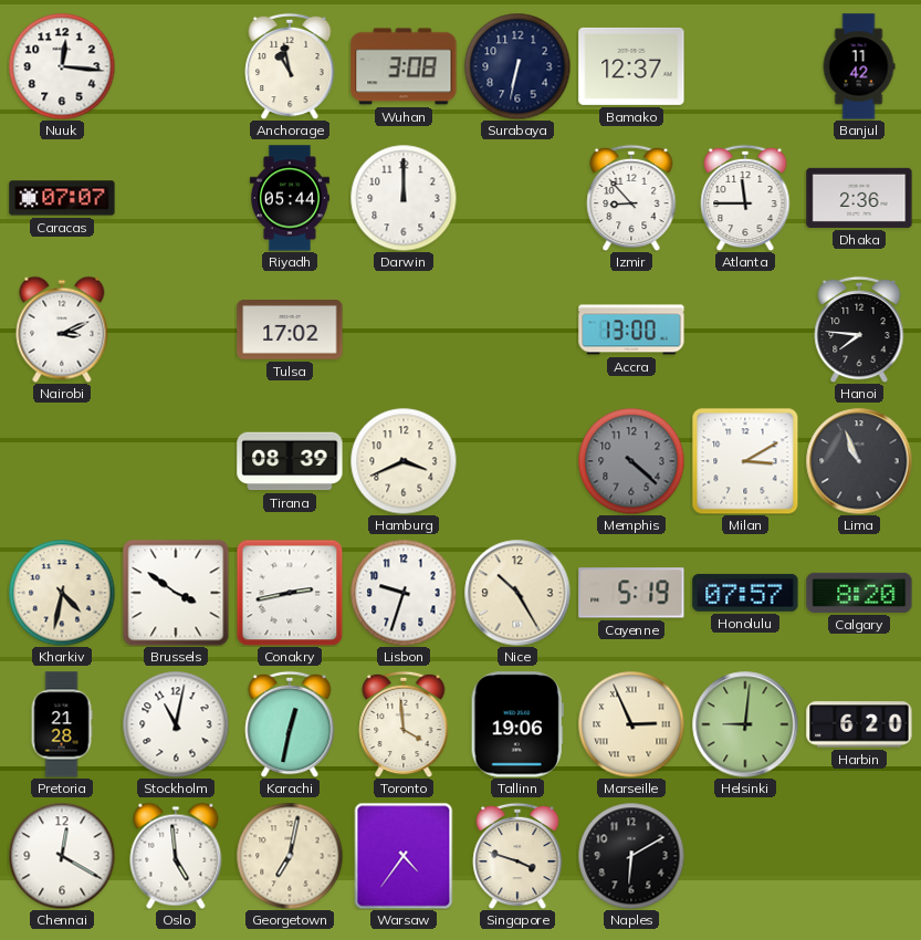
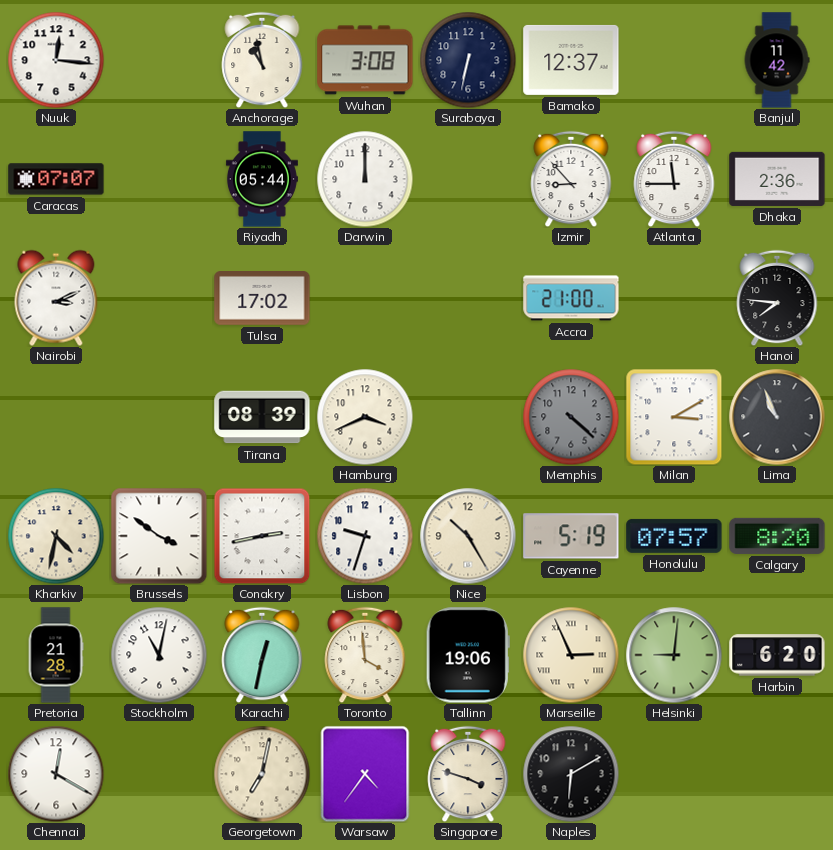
Accra: 13:00 -> 21:00 (571, 298)
Oslo: 4:59 -> none (176, 856)
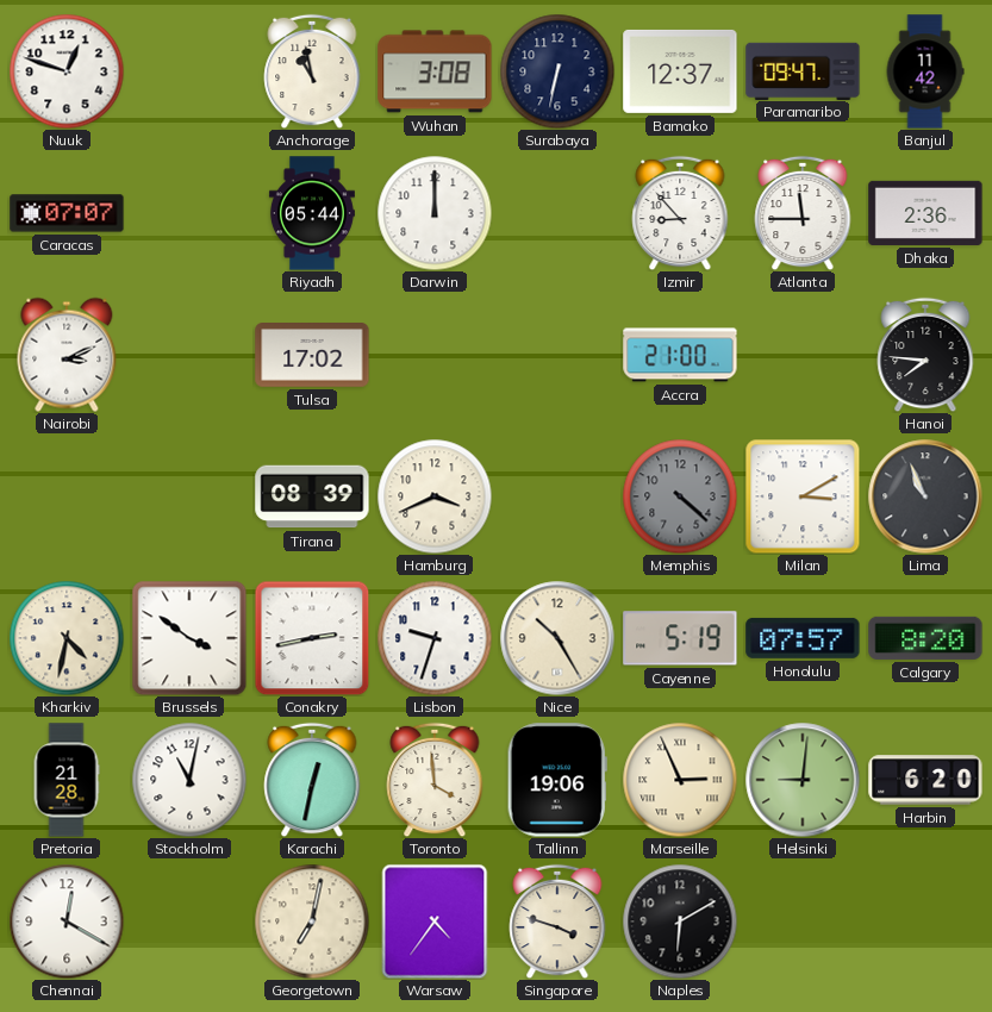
Nuuk: 12:16 -> 12:48 (67, 71)
Paramaribo: none -> 09:47 (803, 70)
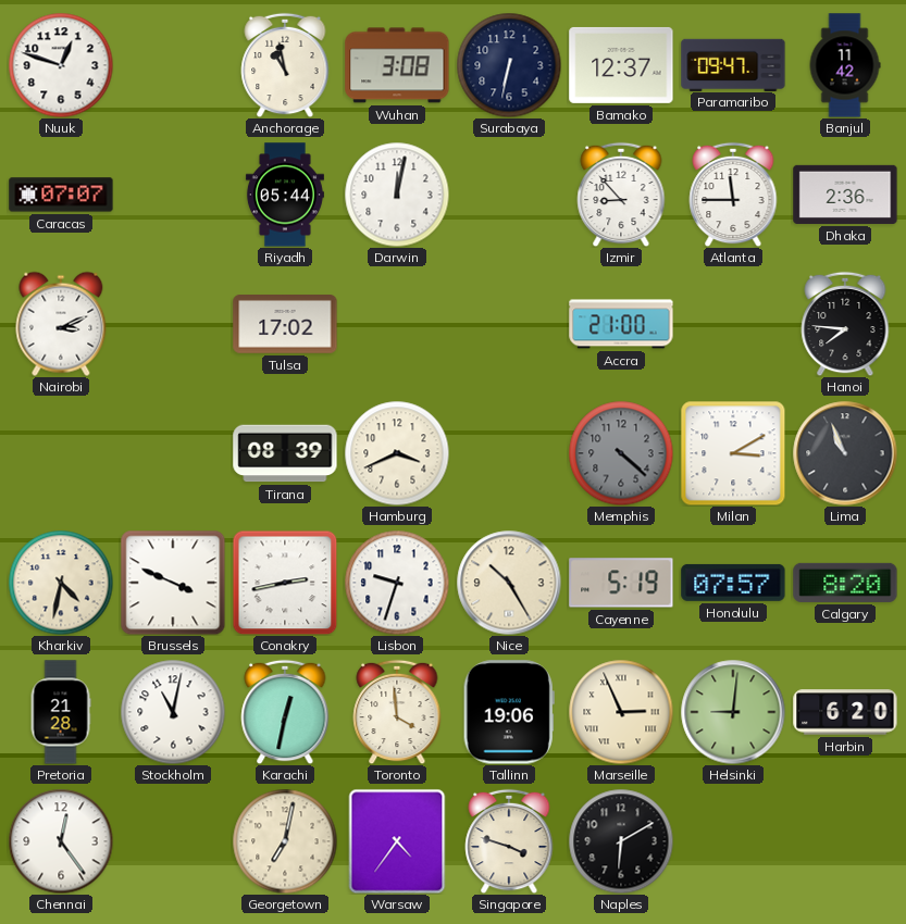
Darwin: 12:00 -> 12:02 (397, 195)
Brussels: 3:51 -> 3:49 (173, 583)
Chennai: 12:20 -> 12:24 (61, 841)
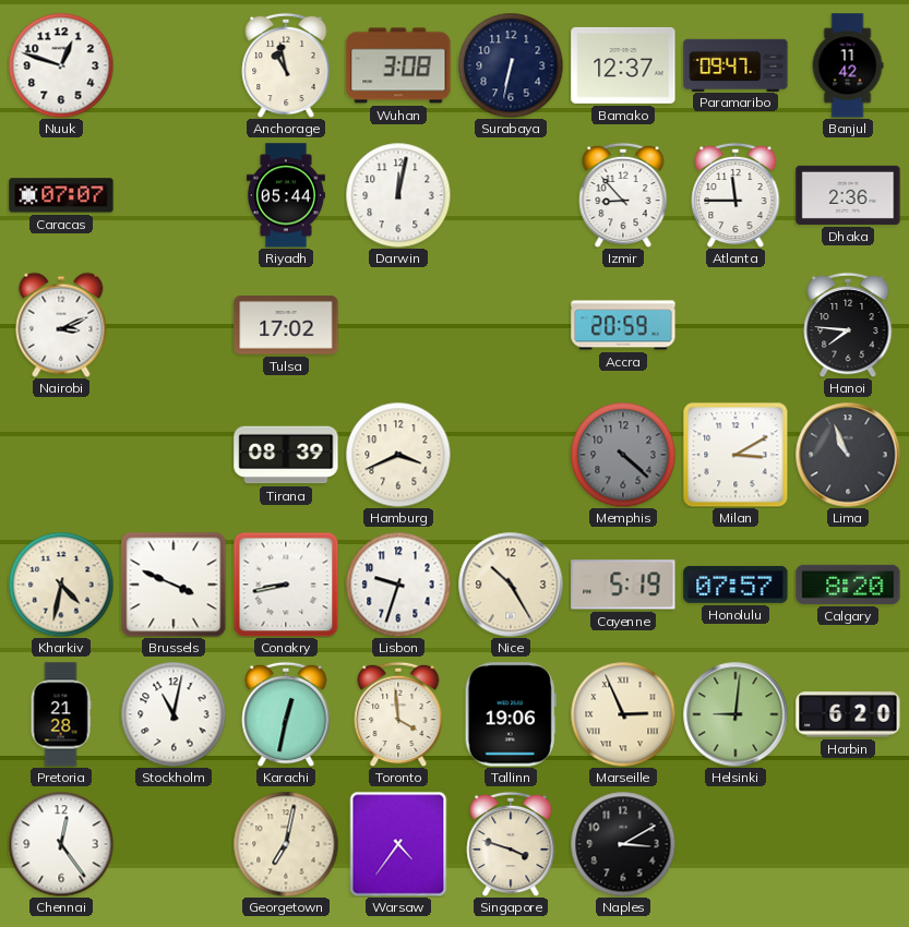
Accra: 21:00 -> 20:59 (623, 325)
Conakry: 2:43 -> 8:43 (286, 585)
Naples: 6:10 -> 3:10 (623, 844)
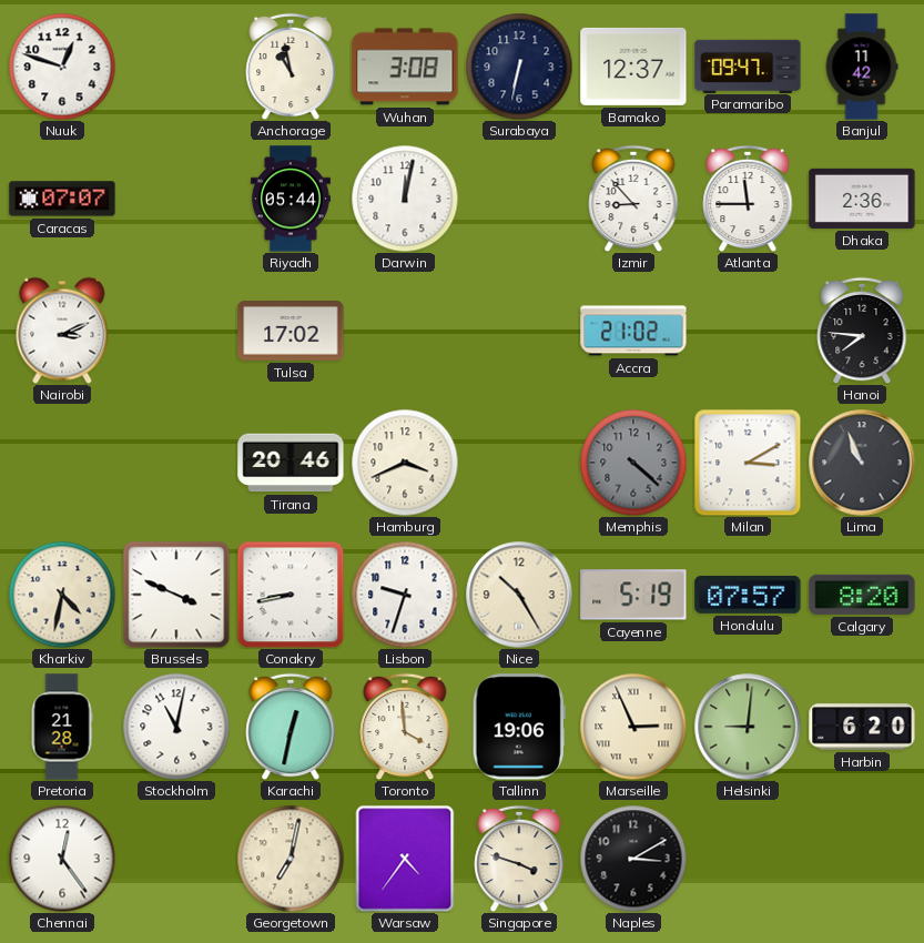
Accra: 20:59 -> 21:02 (633, 331)
Tirana: 08:39 -> 20:46 (291, 463)
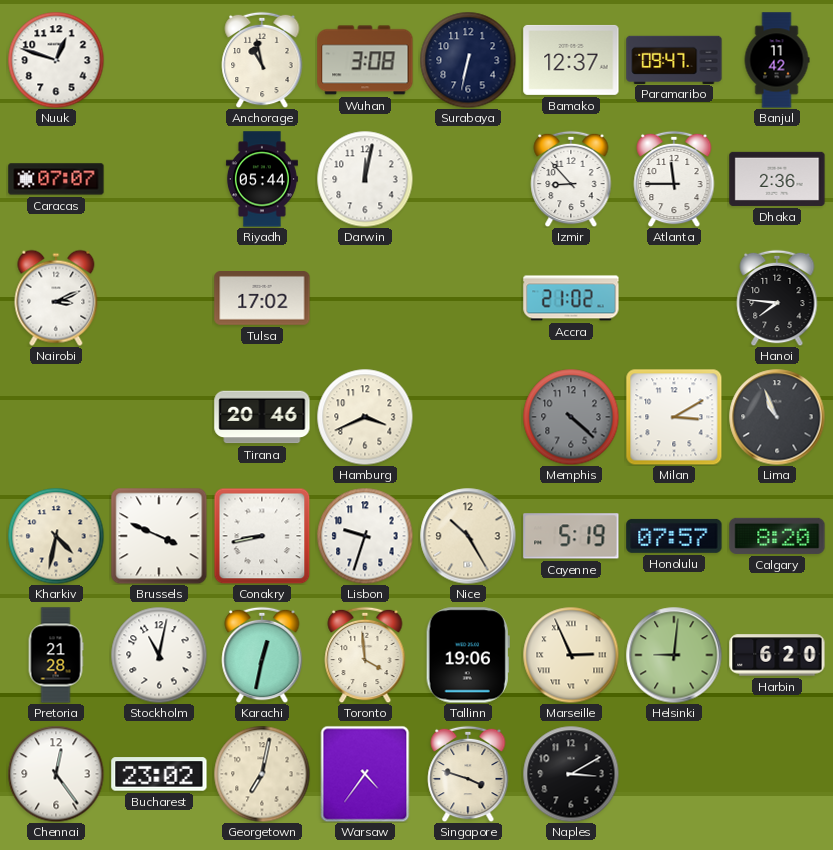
Bucharest: none -> 23:02 (159, 774)
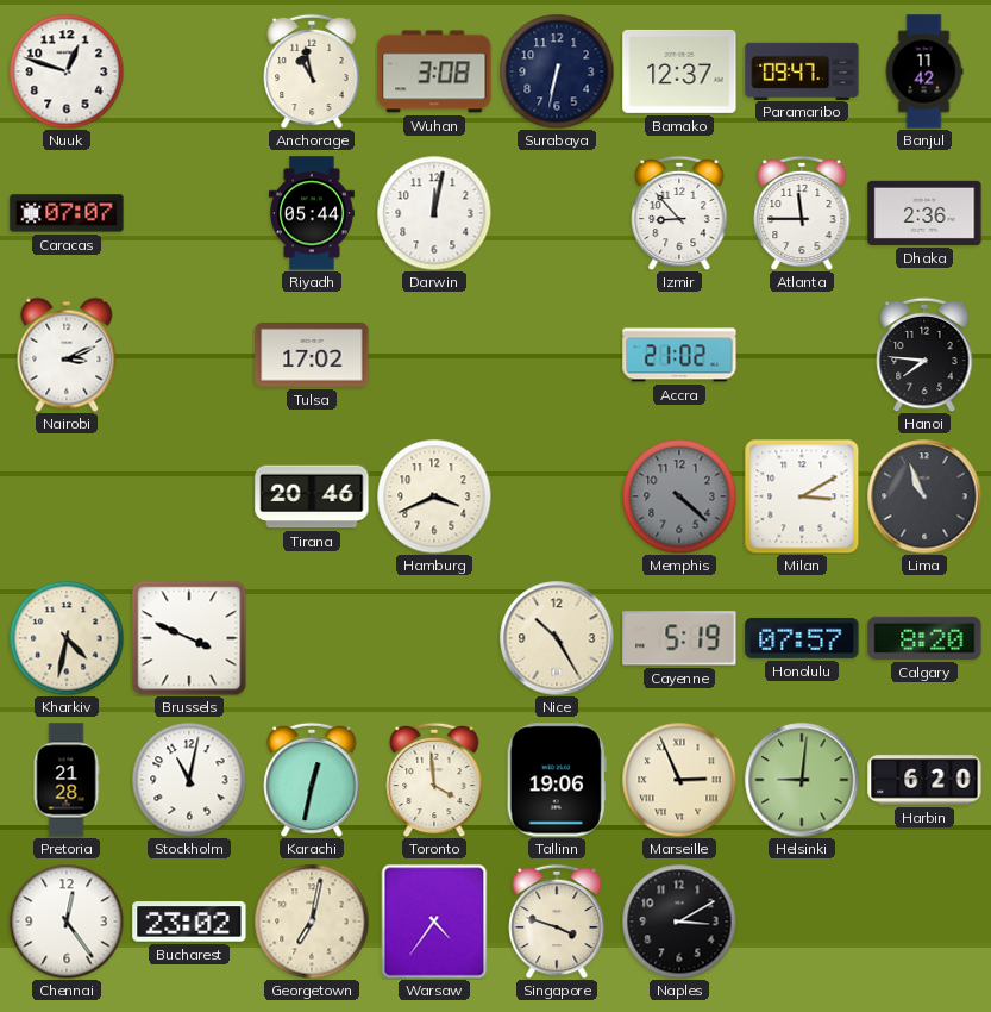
Conakry: 8:43 -> none (262, 536)
Lisbon: 9:33 -> none (365, 536)
